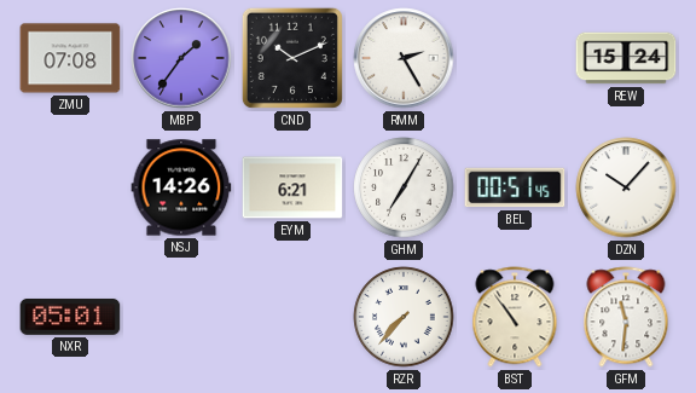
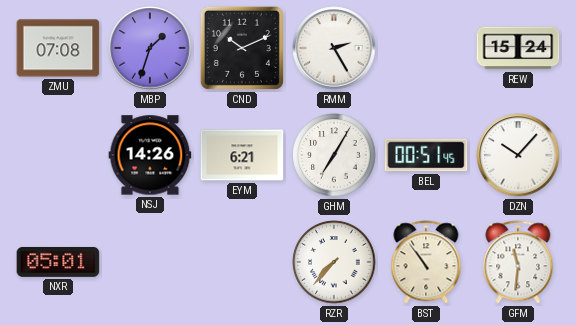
MBP: 1:36 -> 1:33 (150, 48)
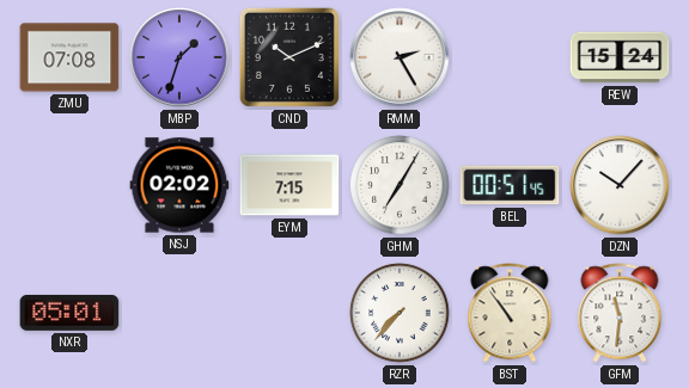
NSJ: 14:26 -> 02:02 (179, 185)
EYM: 6:21 -> 7:15 (289, 185)
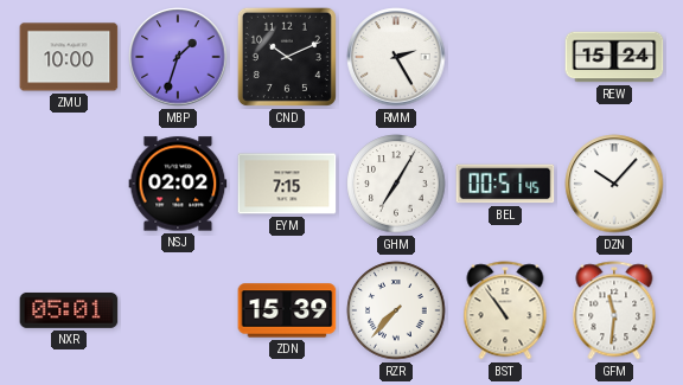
ZMU: 07:08 -> 10:00 (69, 57)
ZDN: none -> 15:39 (287, 310)
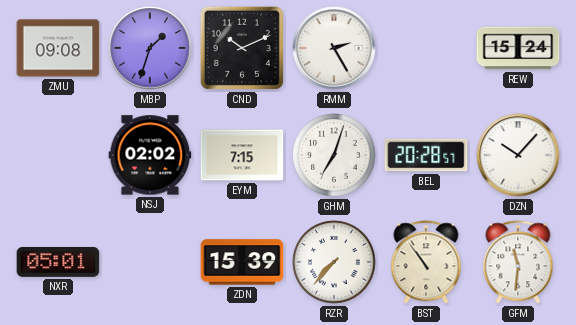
ZMU: 10:00 -> 09:08 (58, 48)
GHM: 7:05 -> 7:03 (334, 155)
BEL: 00:51 -> 20:28 (426, 155)
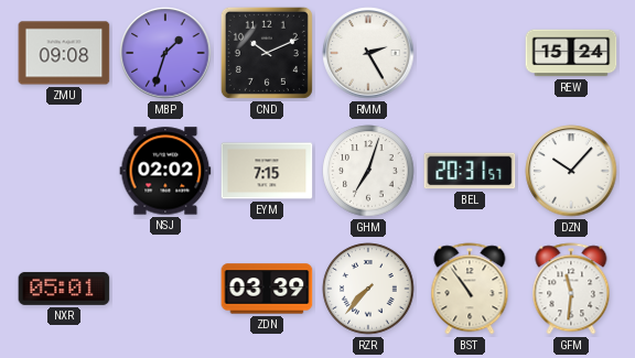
BEL: 20:28 -> 20:31 (470, 171)
ZDN: 15:39 -> 03:39 (267, 289)
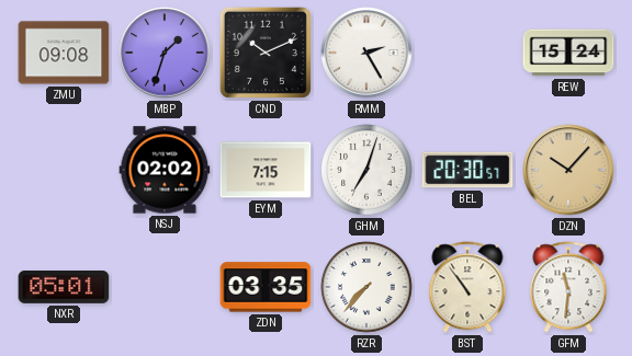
BEL: 20:31 -> 20:30 (467, 170)
DZN dial: white -> champagne (568, 170)
ZDN: 03:39 -> 03:35 (266, 287)
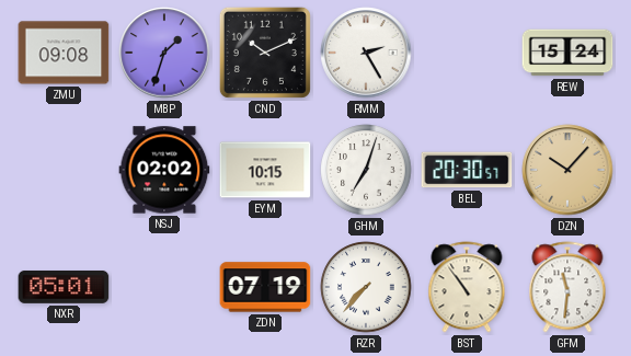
EYM: 7:15 -> 10:15 (265, 170)
ZDN: 03:35 -> 07:19 (265, 287)
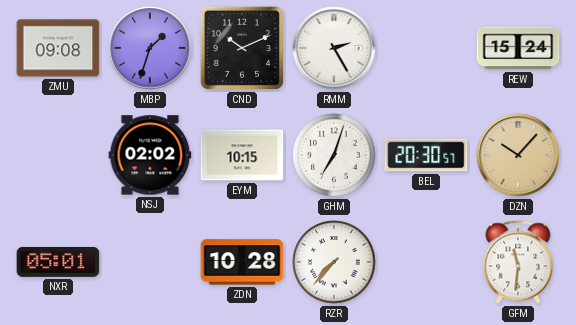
ZDN: 07:19 -> 10:28 (242, 262)
BST: 10:54 -> none (467, 287)
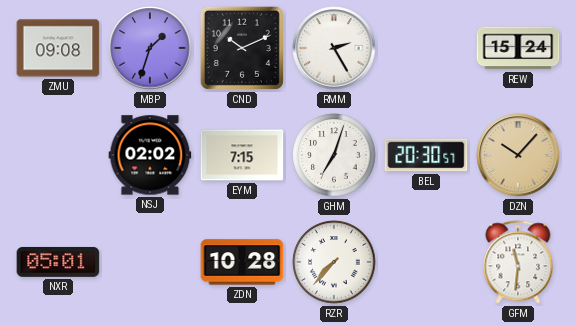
EYM: 10:15 -> 7:15 (242, 155)
